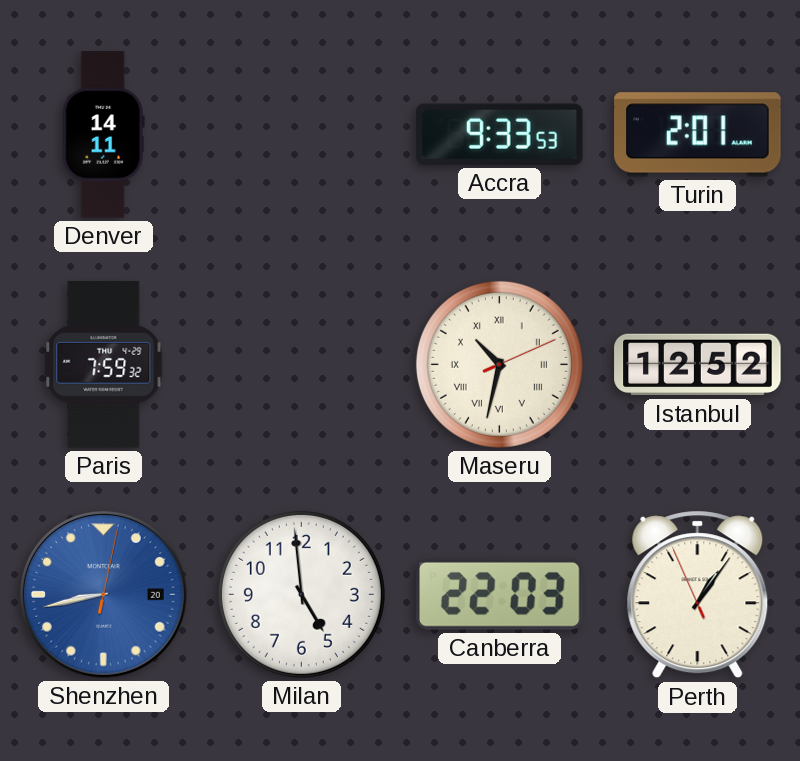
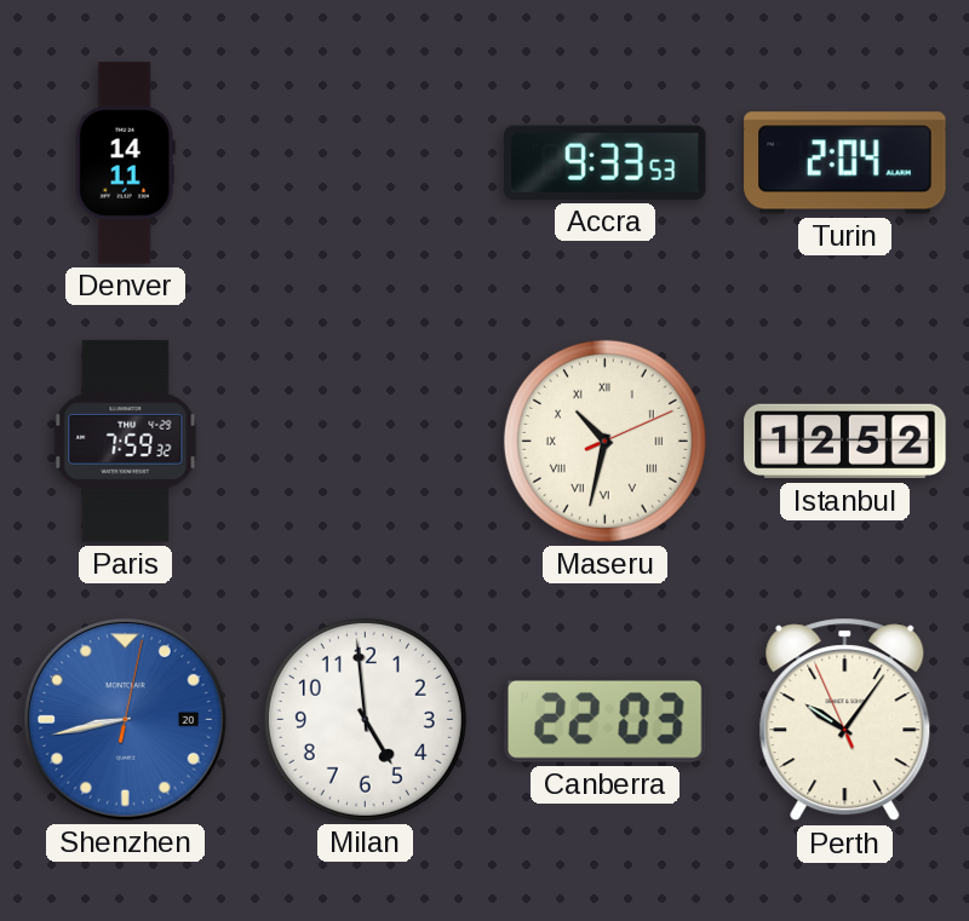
Turin: 2:01 -> 2:04 (845, 163)
Perth: 1:05 -> 10:05 (845, 720)
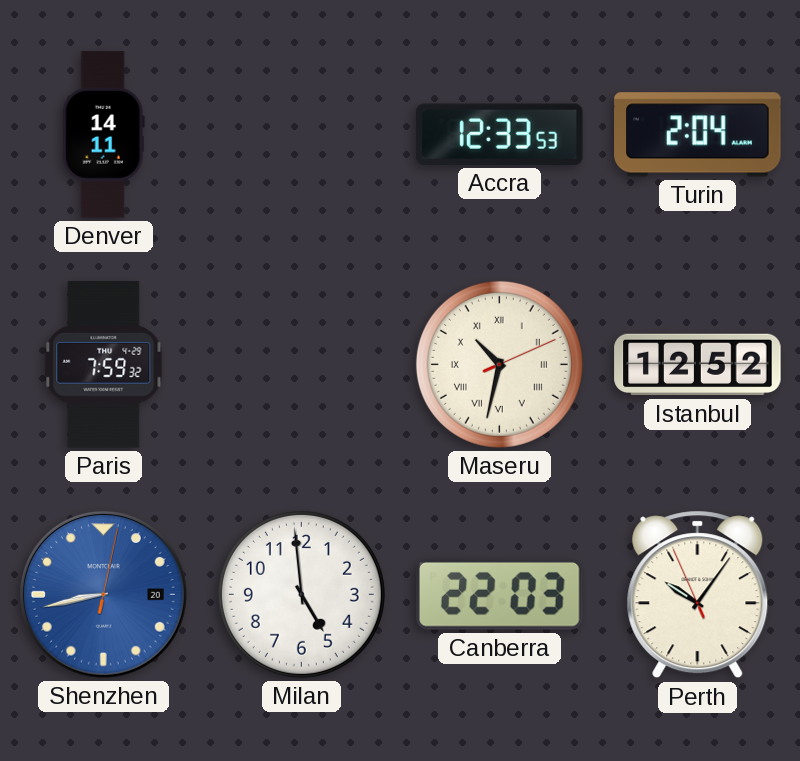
Accra: 9:33 -> 12:33 (500, 134)
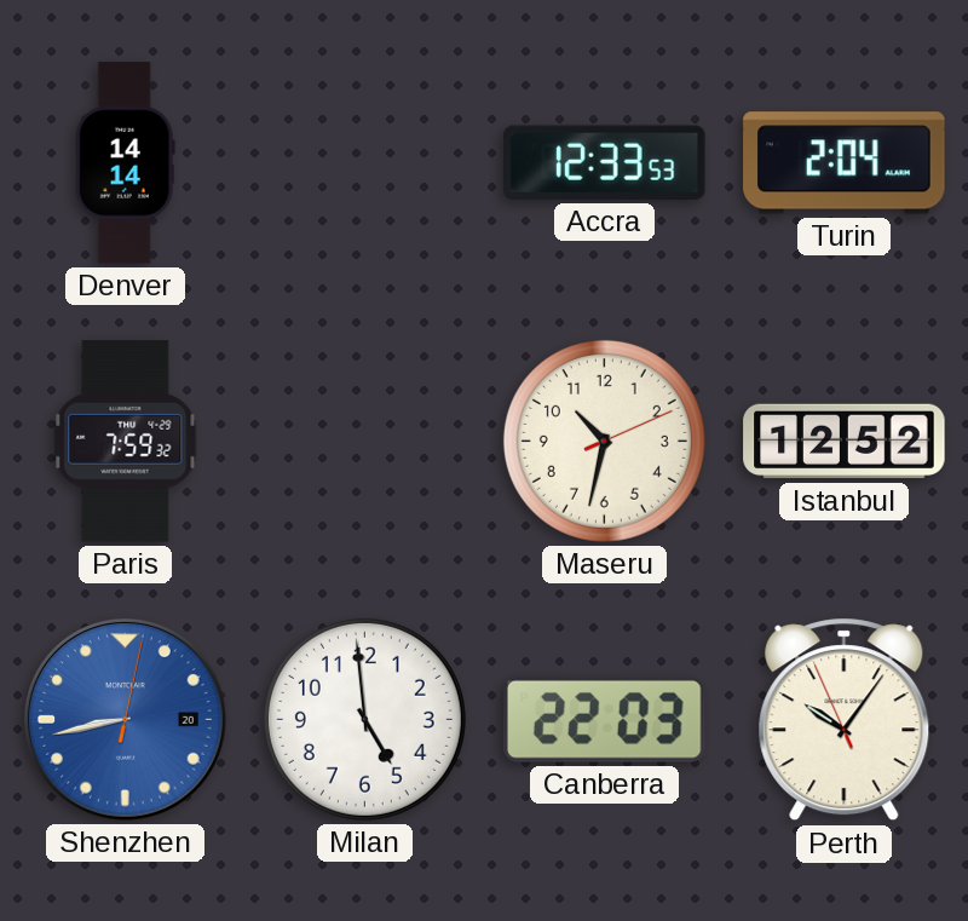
Denver: 14:11 -> 14:14 (125, 163)
Maseru numerals: Roman -> Arabic (604, 441)
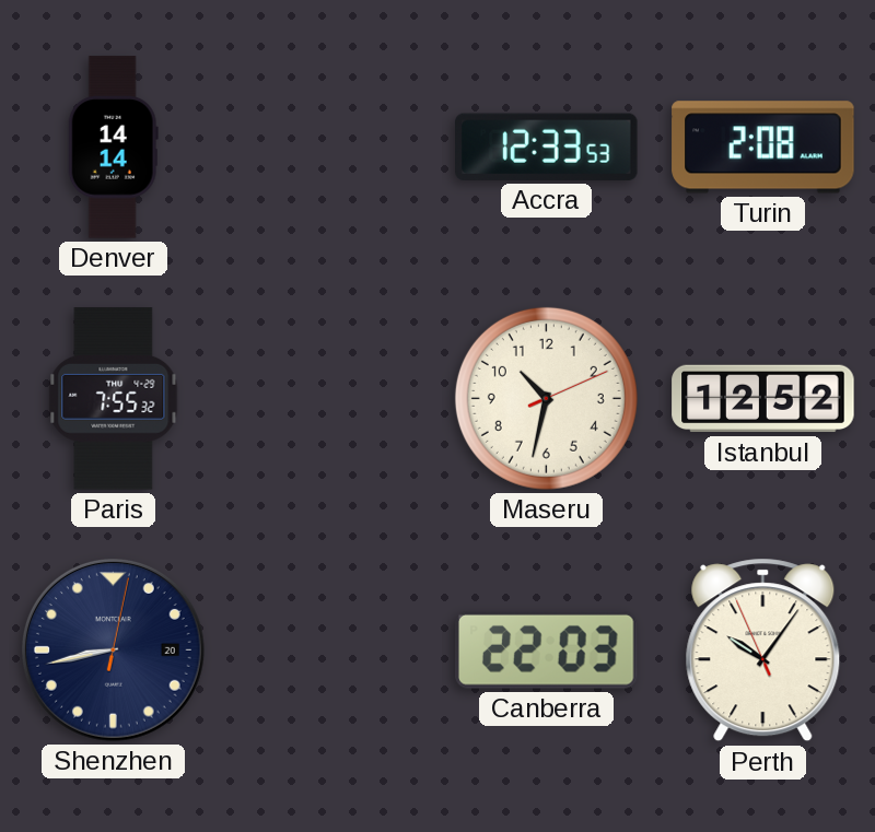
Turin: 2:04 -> 2:08 (763, 148)
Paris: 7:59 -> 7:55 (114, 399)
Shenzhen dial: blue -> navy (114, 651)
Milan: 4:59 -> none (364, 719)
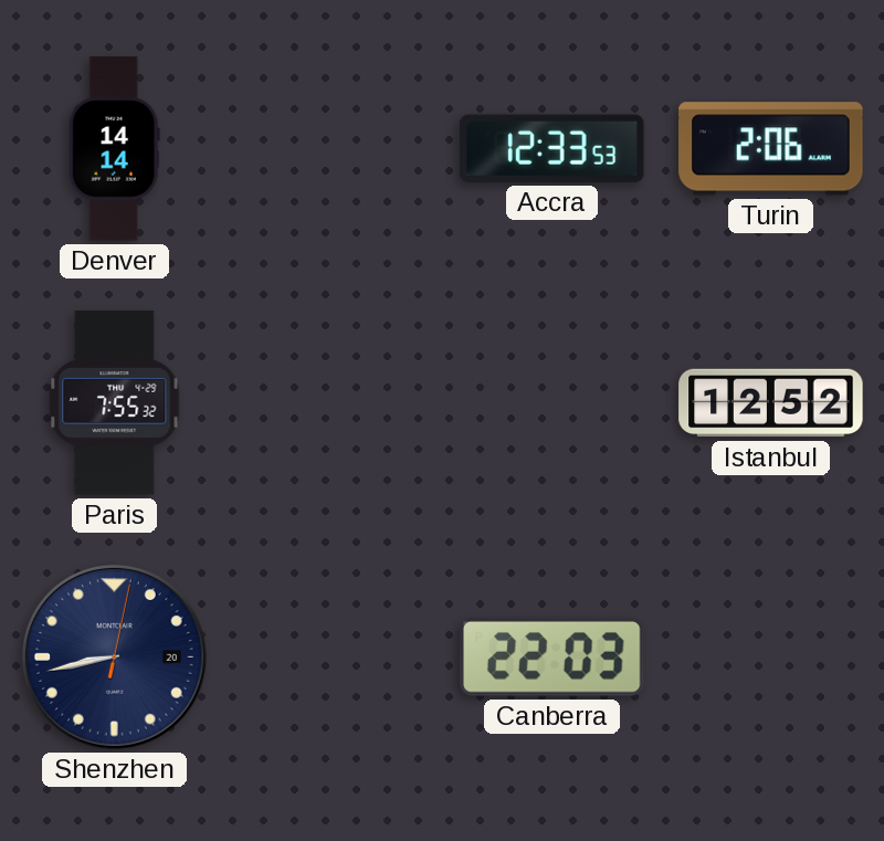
Turin: 2:08 -> 2:06 (771, 149)
Maseru: 10:32 -> none (546, 398)
Perth: 10:05 -> none (763, 651)
